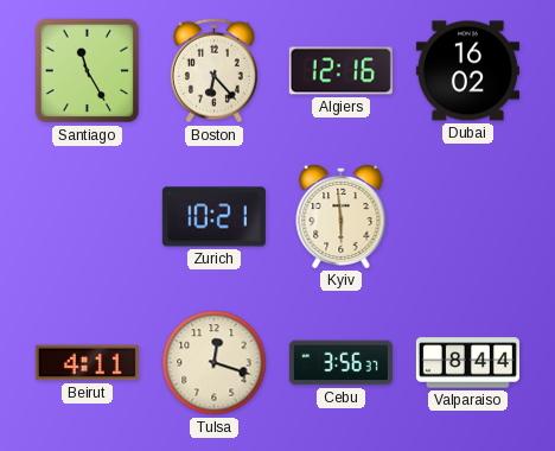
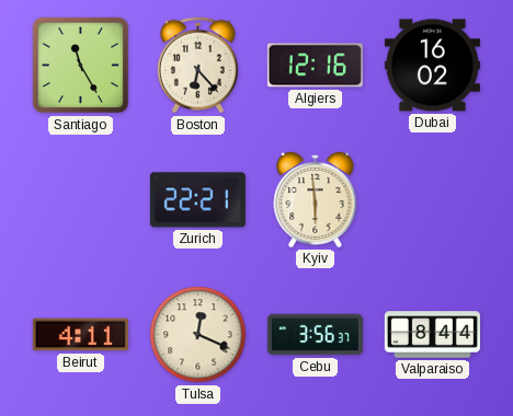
Zurich: 10:21 -> 22:21 (197, 200)
Tulsa: 12:18 -> 12:19 (198, 335)
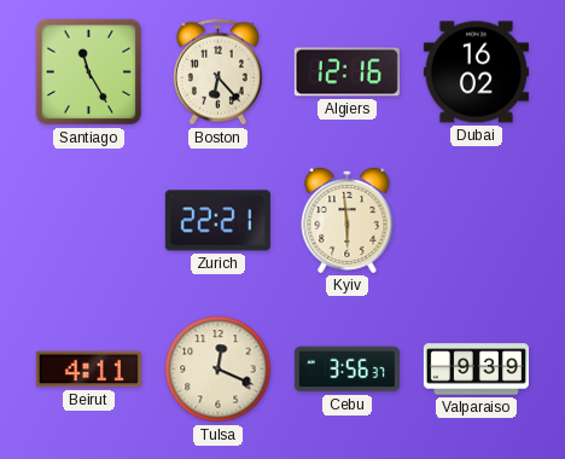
Valparaiso: 8:44 -> 9:39 (476, 370)
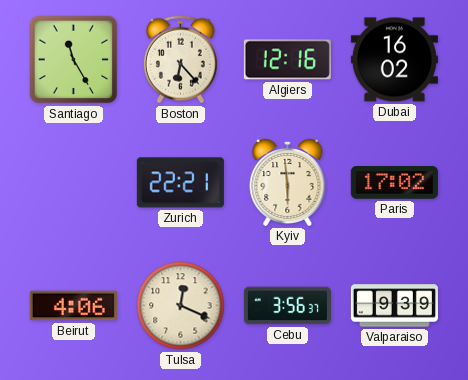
Paris: none -> 17:02 (394, 183)
Beirut: 4:11 -> 4:06 (73, 306)
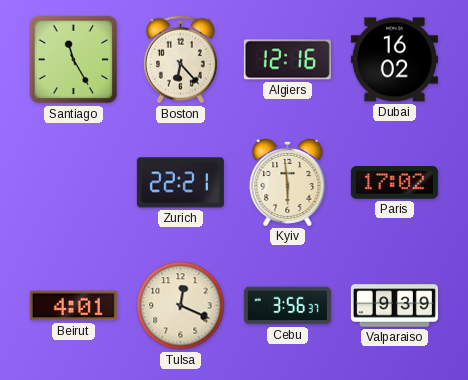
Beirut: 4:06 -> 4:01 (73, 306)
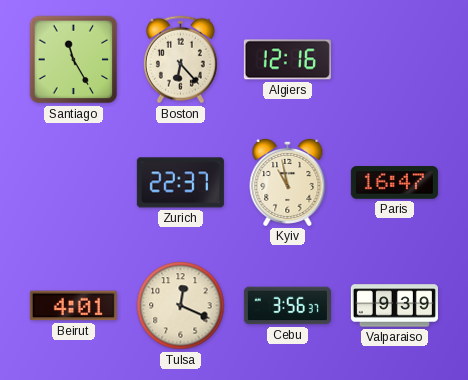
Dubai: 16:02 -> none (394, 60)
Zurich: 22:21 -> 22:37 (180, 183)
Kyiv: 5:59 -> 10:58 (288, 182)
Paris: 17:02 -> 16:47 (394, 183)
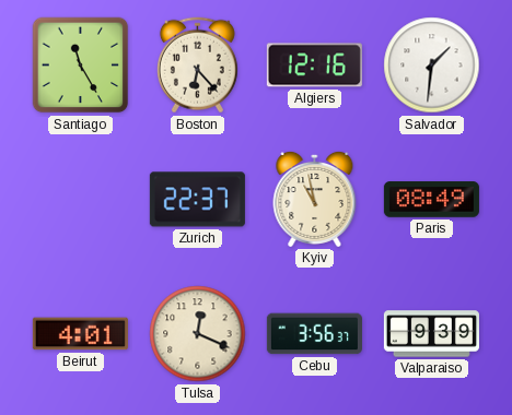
Salvador: none -> 1:31 (432, 66)
Paris: 16:47 -> 08:49 (431, 200)
